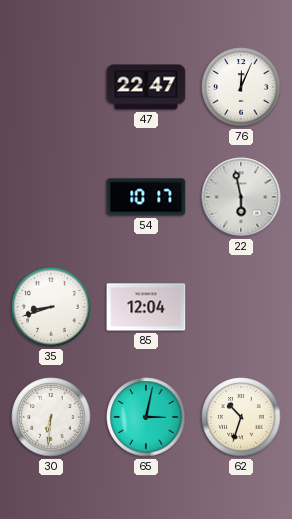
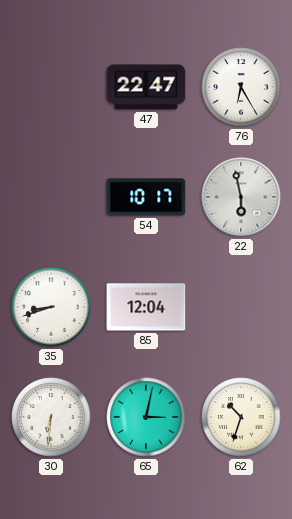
76: 12:04 -> 6:25 (241, 87)
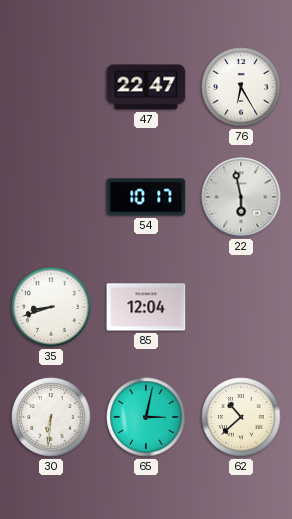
62: 10:33 -> 10:38 (241, 417)
